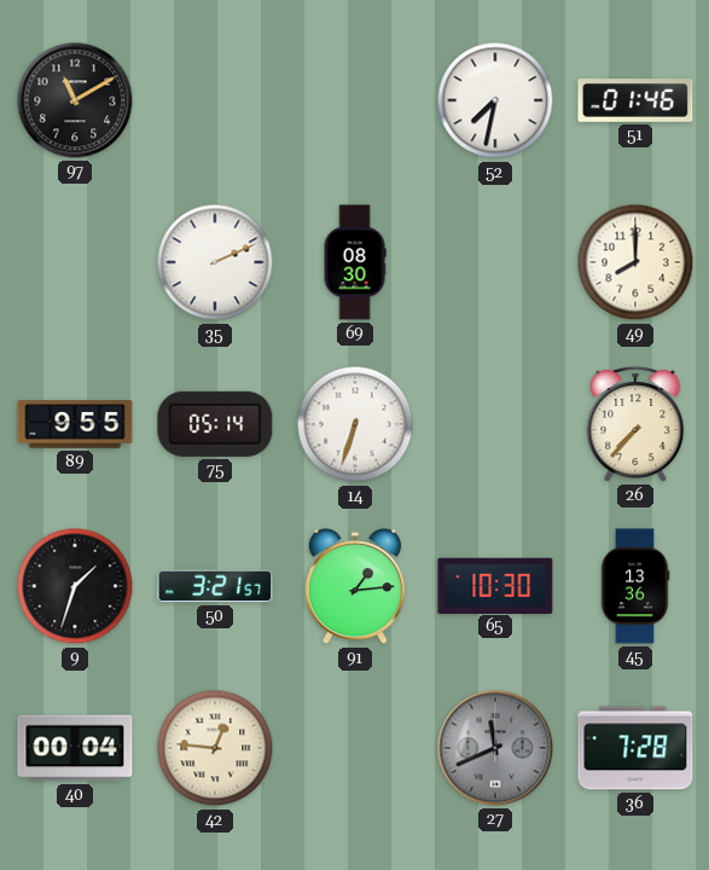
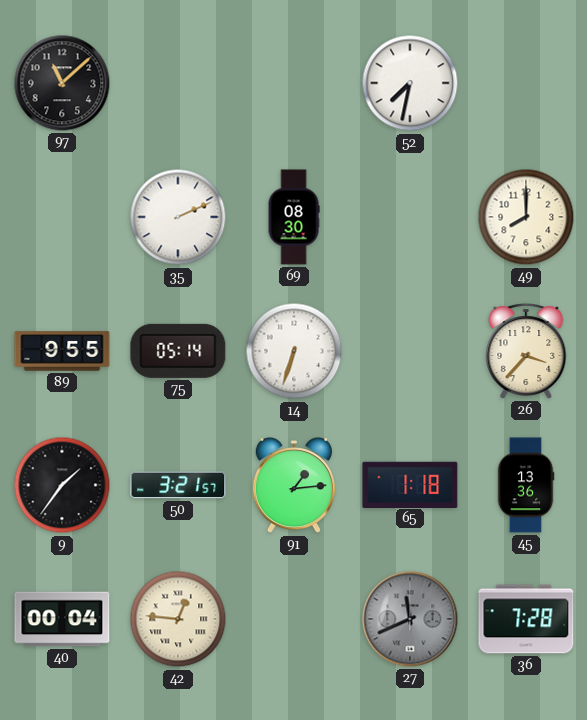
97: 11:10 -> 11:08 (62, 83)
51: 01:46 -> none (635, 100)
26: 7:37 -> 3:37 (526, 351)
9: 1:33 -> 1:36 (62, 485)
65: 10:30 -> 1:18 (410, 484)
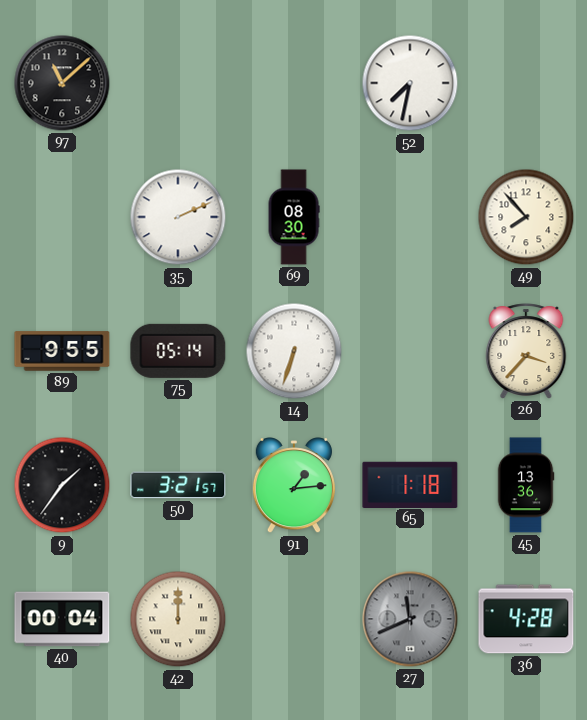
49: 8:00 -> 7:53 (526, 217)
42: 12:46 -> 12:00 (178, 619)
36: 7:28 -> 4:28 (526, 619)
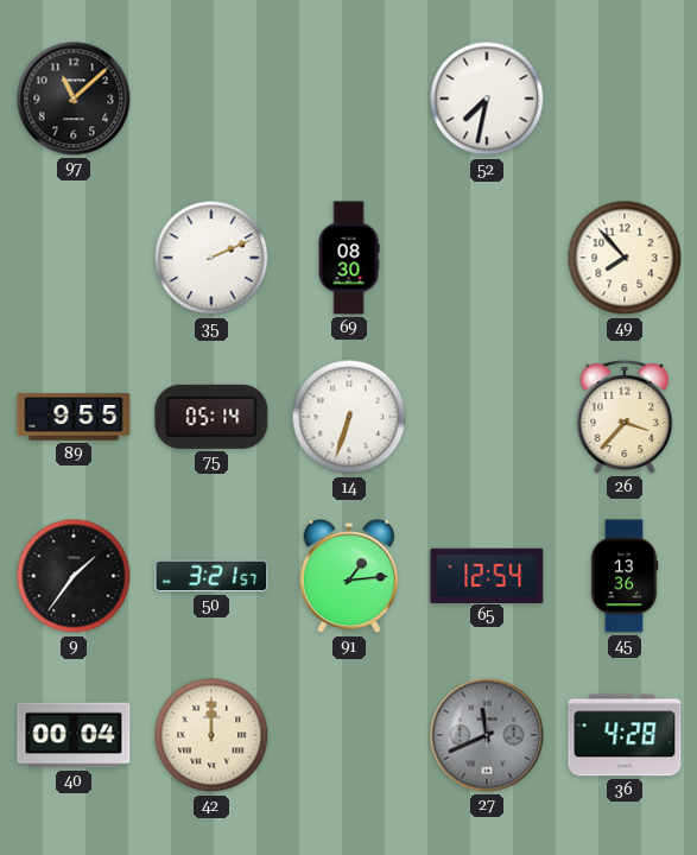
65: 1:18 -> 12:54 (487, 575)
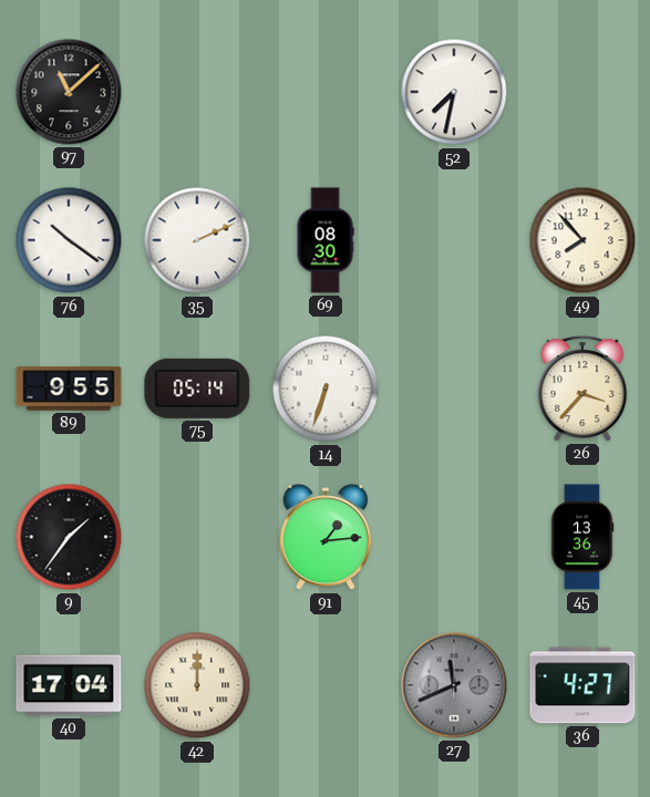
76: none -> 10:21 (69, 240)
50: 3:21 -> none (211, 576)
65: 12:54 -> none (487, 575)
40: 00:04 -> 17:04 (69, 685)
36: 4:28 -> 4:27 (582, 685)
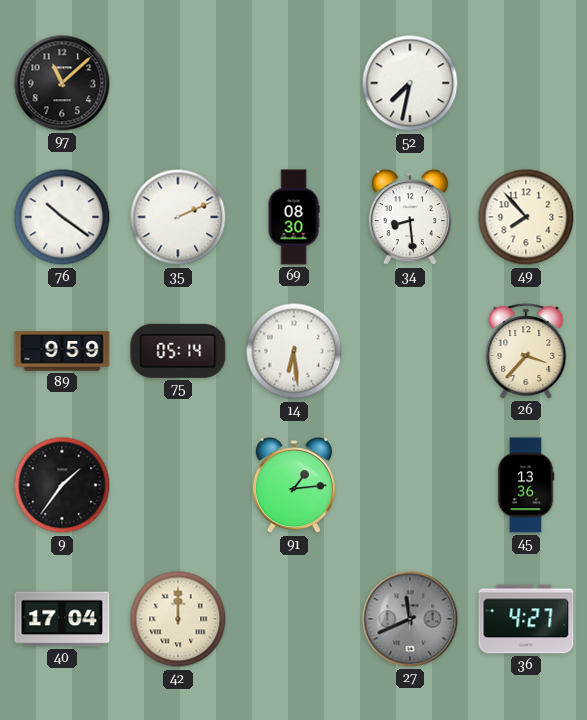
34: none -> 8:29 (410, 218)
89: 9:55 -> 9:59 (62, 351)
14: 6:33 -> 6:29 (294, 351)
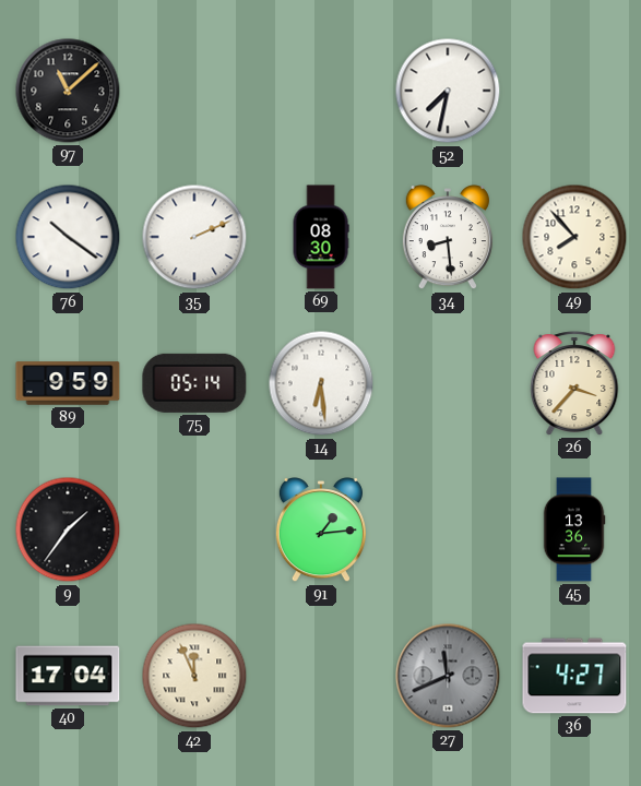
42: 12:00 -> 11:56 (194, 676)
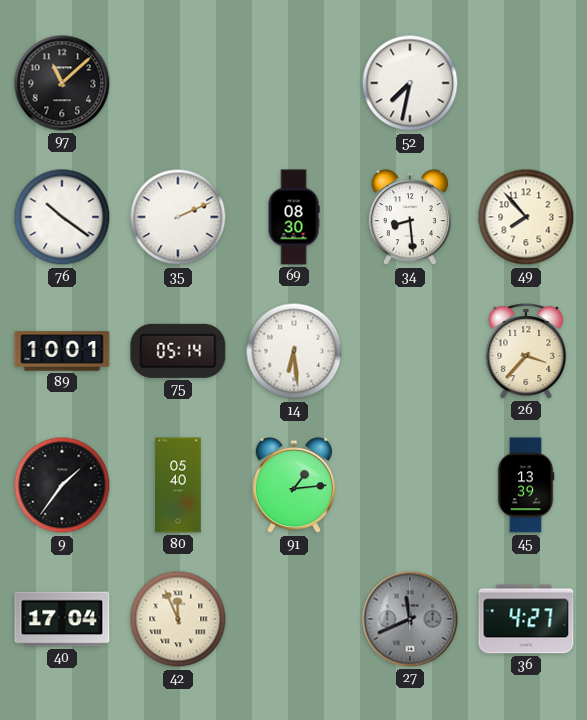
89: 9:59 -> 10:01 (62, 351)
80: none -> 05:40 (178, 485)
45: 13:36 -> 13:39 (526, 485)
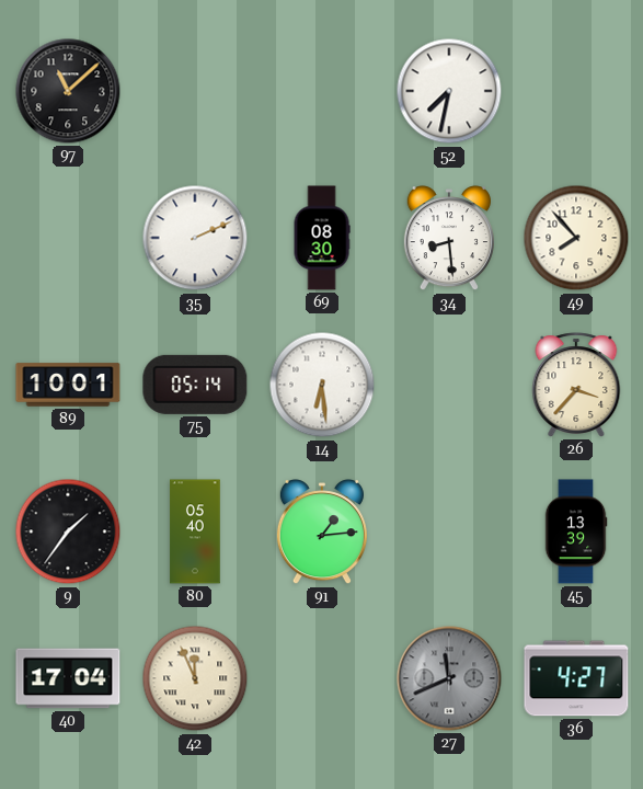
76: 10:21 -> none (62, 217)
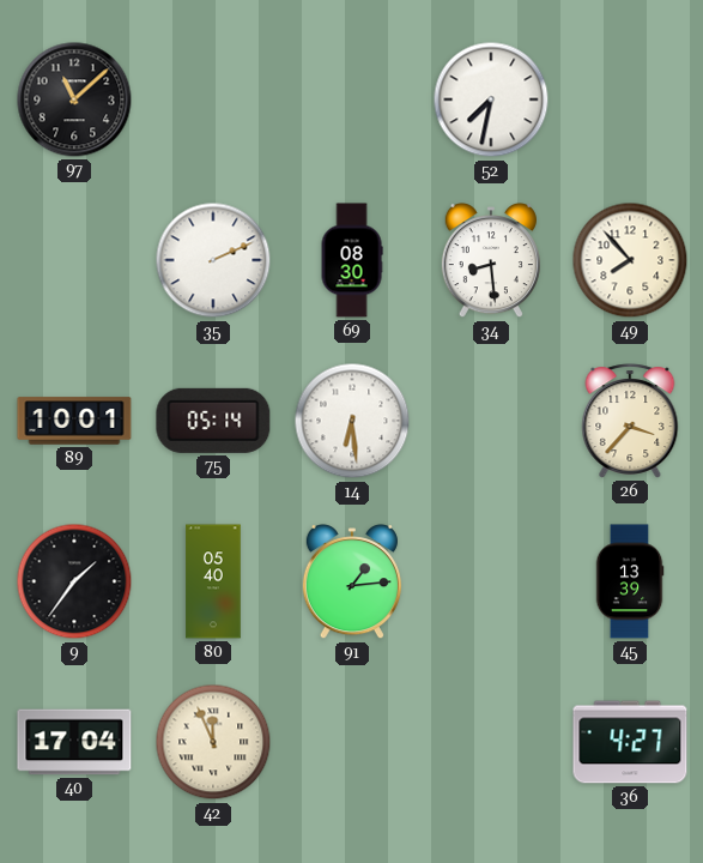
27: 11:41 -> none (449, 678)
